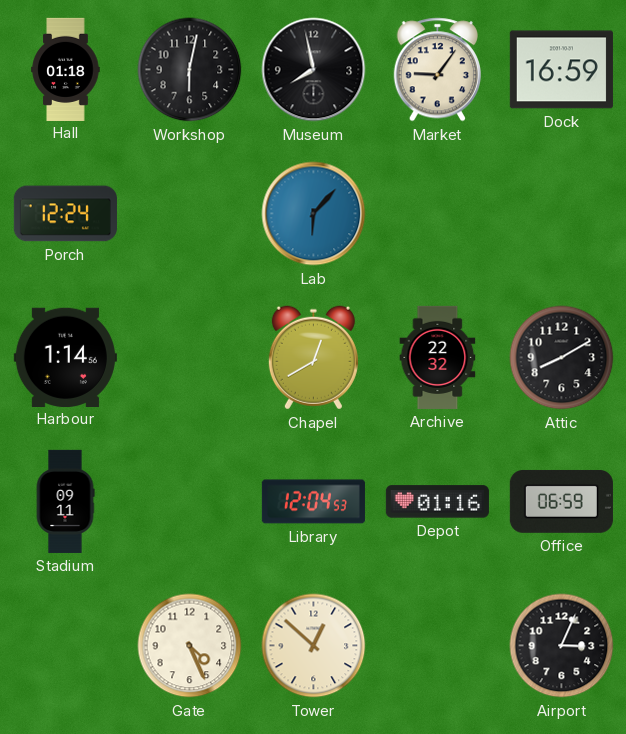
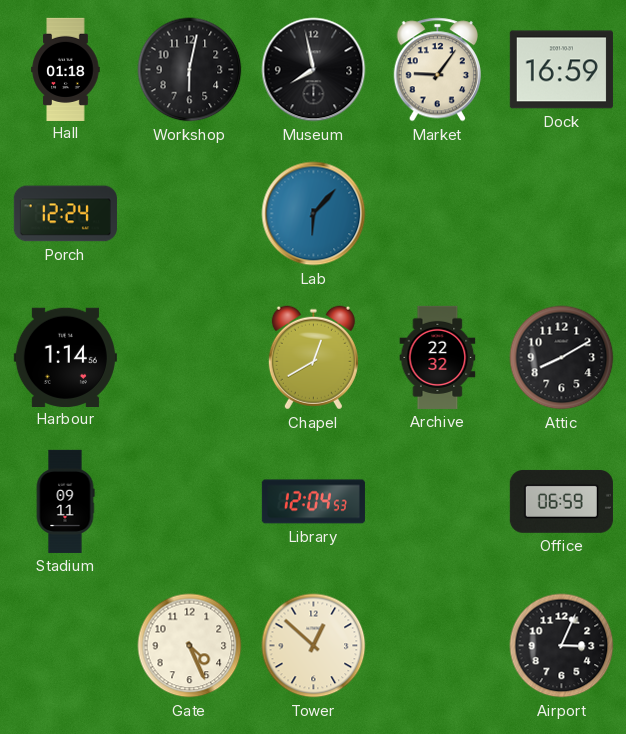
Depot: 01:16 -> none (437, 502)
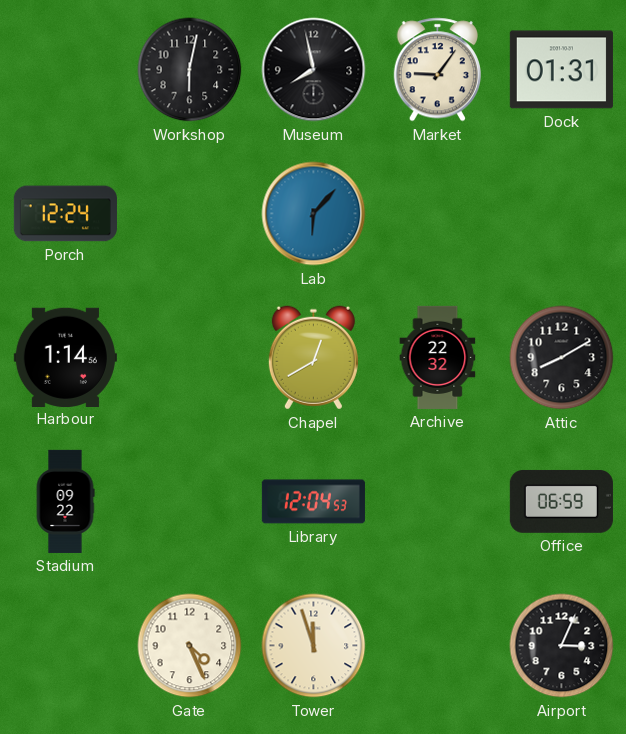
Hall: 01:18 -> none (66, 69)
Dock: 16:59 -> 01:31 (561, 70)
Stadium: 09:11 -> 09:22 (65, 501)
Tower: 12:52 -> 11:57 (314, 646)
